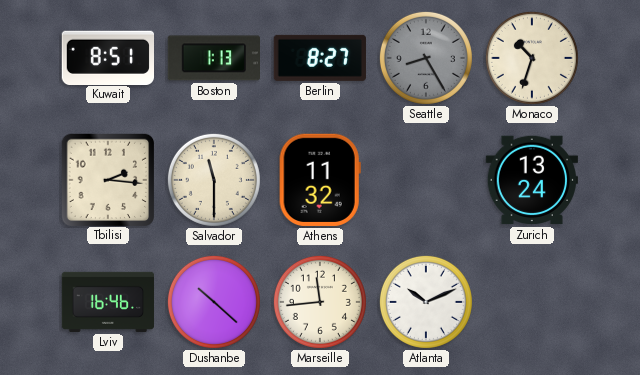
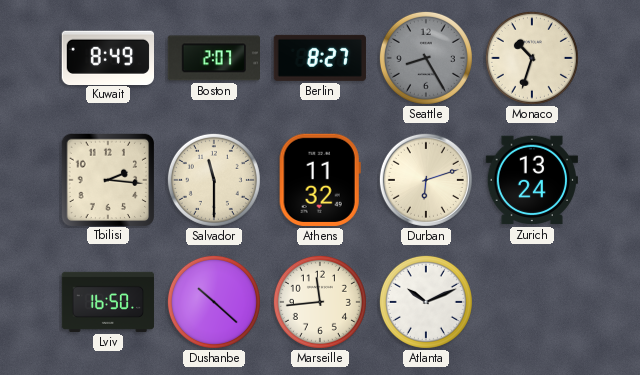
Kuwait: 8:51 -> 8:49 (107, 57)
Boston: 1:13 -> 2:07 (213, 58)
Durban: none -> 6:12 (426, 180)
Lviv: 16:46 -> 16:50 (108, 302)
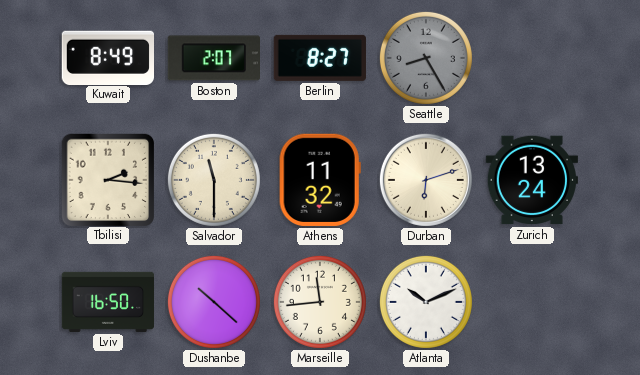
Monaco: 10:33 -> none (532, 58)
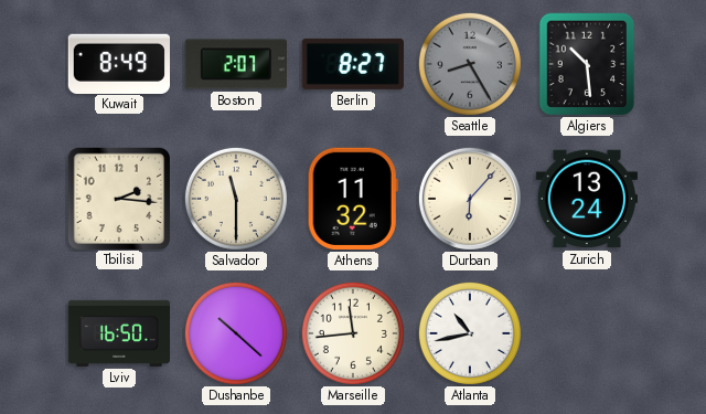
Algiers: none -> 10:29 (587, 64)
Durban: 6:12 -> 6:07 (470, 199)
Atlanta: 10:11 -> 10:43 (470, 333)
